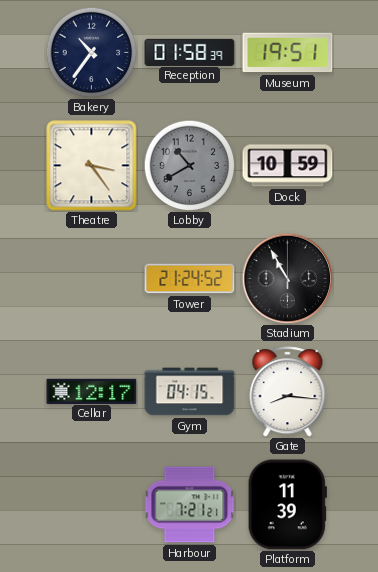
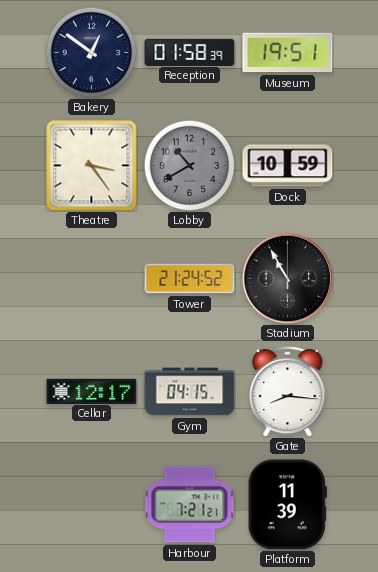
Bakery: 10:36 -> 12:51 (91, 52)
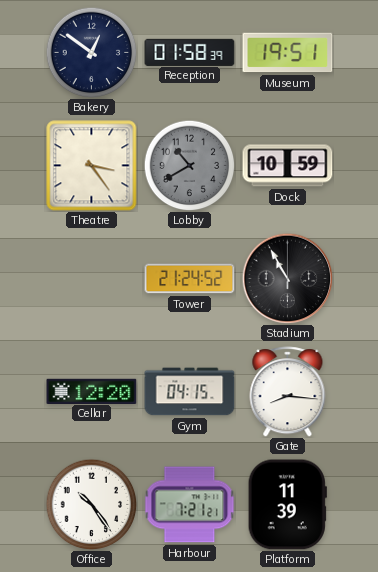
Cellar: 12:17 -> 12:20 (92, 391)
Office: none -> 10:24 (91, 504)
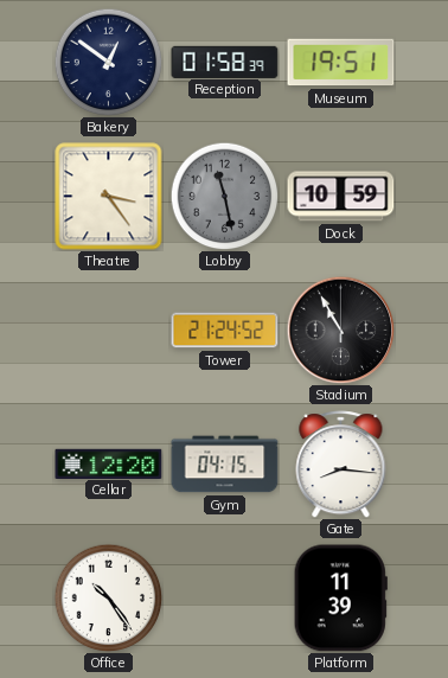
Lobby: 10:40 -> 11:28 (224, 196)
Harbour: 7:21 -> none (190, 505)
